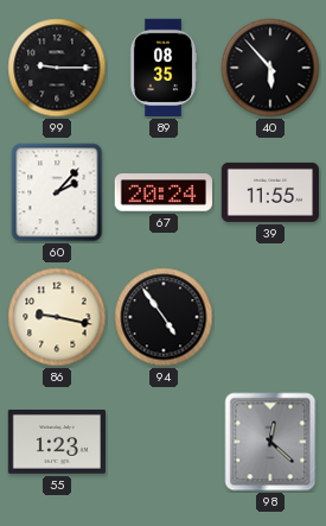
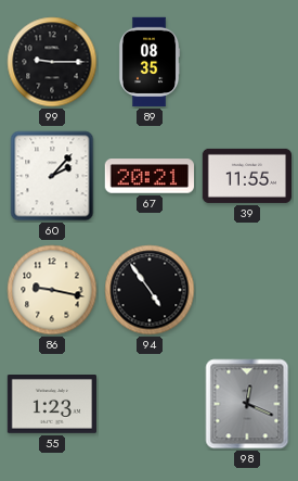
40: 5:53 -> none (270, 68)
67: 20:24 -> 20:21 (148, 176)
98: 12:22 -> 12:19 (247, 404)
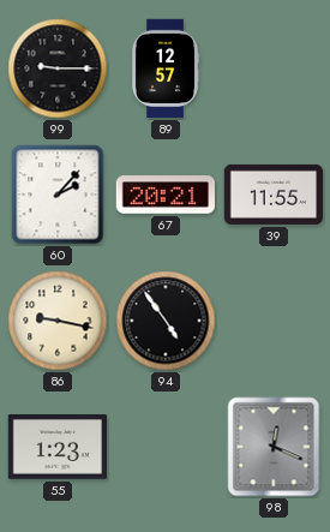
89: 08:35 -> 12:57 (166, 68)
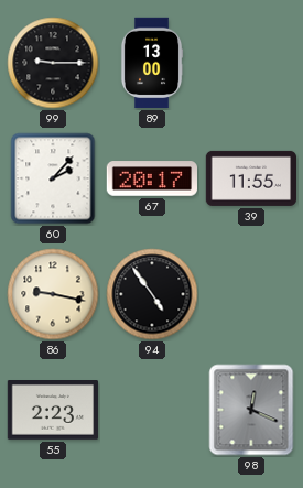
89: 12:57 -> 13:00 (152, 63)
67: 20:21 -> 20:17 (151, 178)
55: 1:23 -> 2:23 (52, 411)
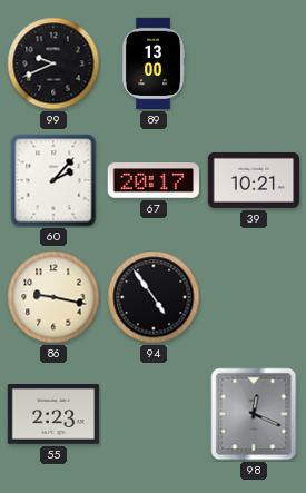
99: 9:15 -> 9:41 (53, 63)
39: 11:55 -> 10:21 (254, 180)
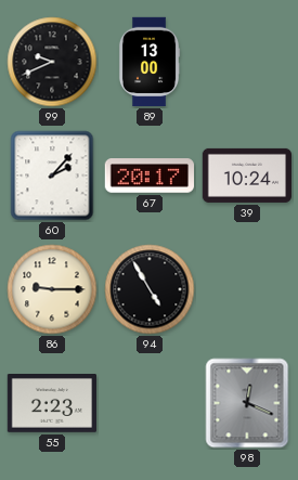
39: 10:21 -> 10:24 (247, 176)
86: 9:17 -> 9:15 (52, 289)
94: 4:54 -> 4:55 (150, 289)
